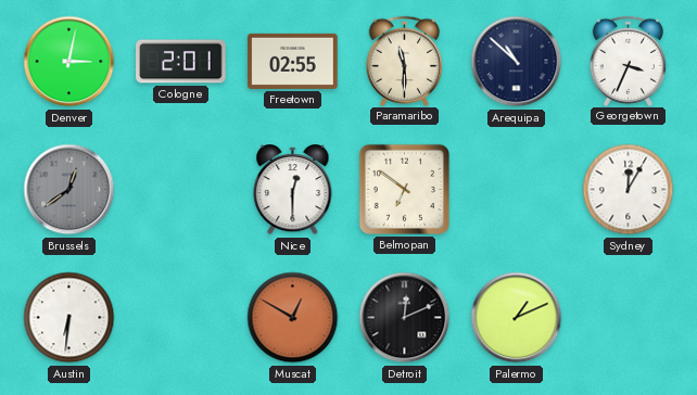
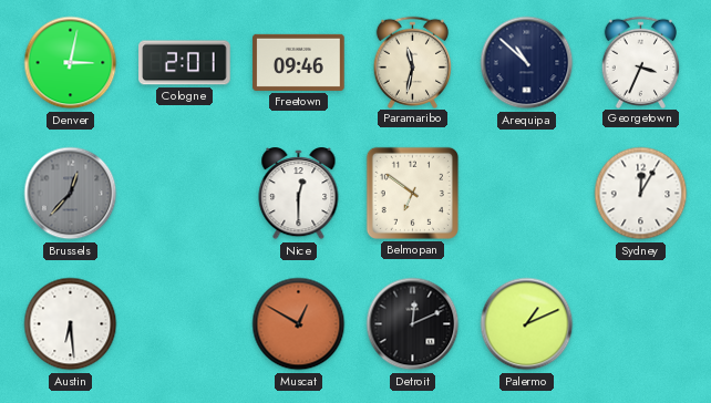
Freetown: 02:55 -> 09:46 (299, 62)
Paramaribo: 11:30 -> 11:32 (413, 62)
Brussels: 12:39 -> 12:37 (71, 194)
Austin: 6:31 -> 6:29 (71, 324)
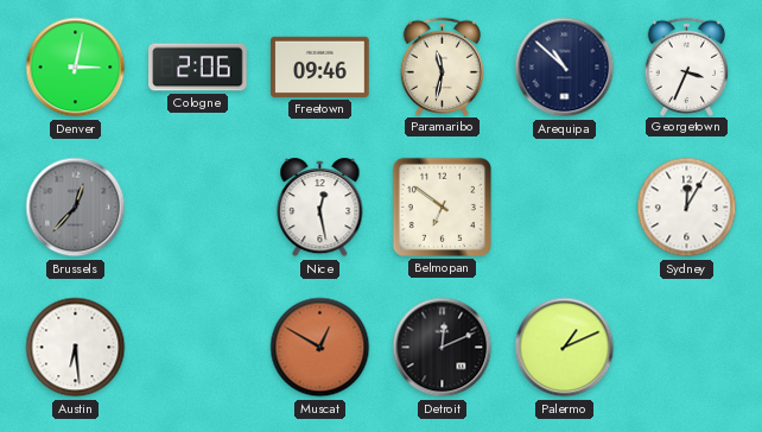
Cologne: 2:01 -> 2:06 (198, 68)
Nice: 12:30 -> 12:28 (320, 209)
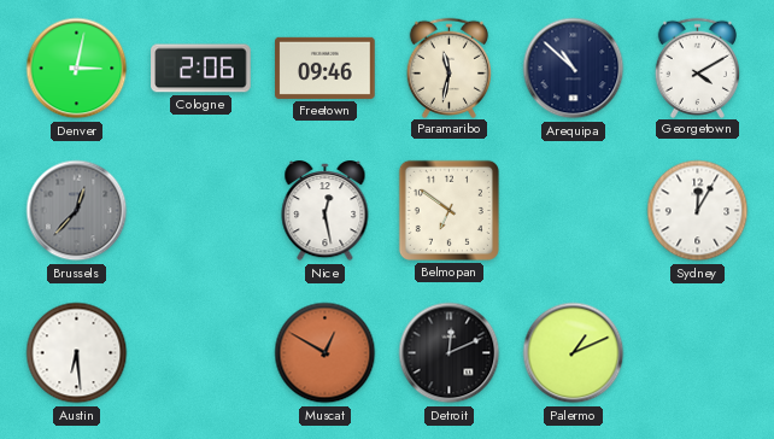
Georgetown: 3:34 -> 4:10 (698, 68)
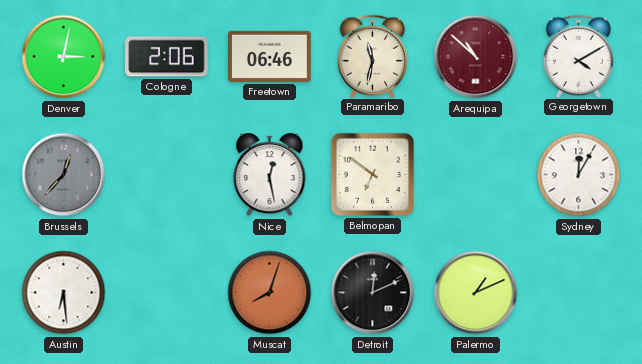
Freetown: 09:46 -> 06:46 (270, 56)
Arequipa dial: navy -> burgundy (476, 57)
Muscat: 12:50 -> 8:03 (270, 293)
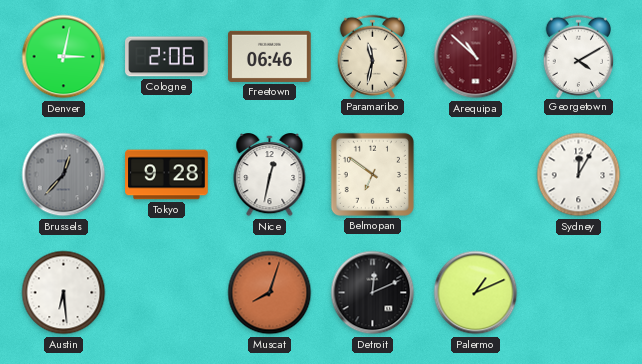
Tokyo: none -> 9:28 (167, 175)
Nice: 12:28 -> 12:32 (270, 176)
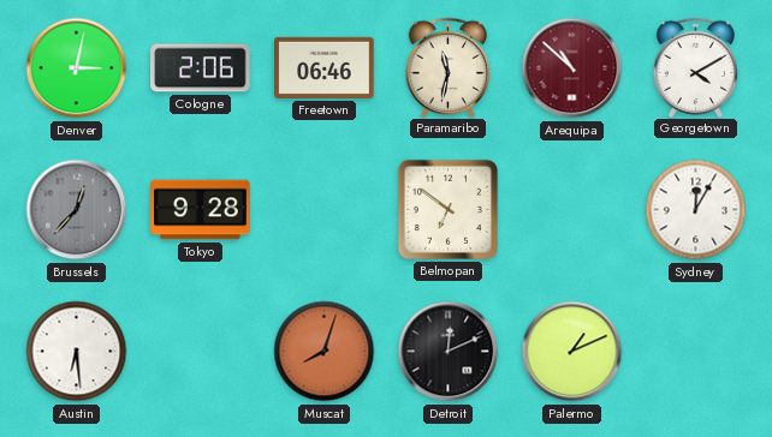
Nice: 12:32 -> none (270, 176)
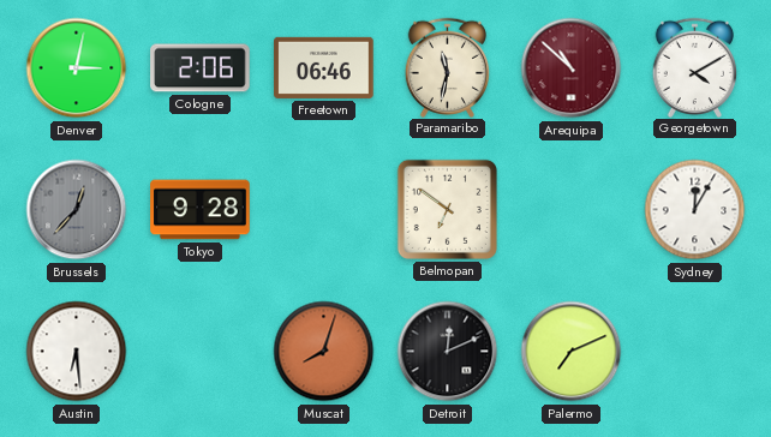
Palermo: 1:11 -> 7:11 (572, 352)
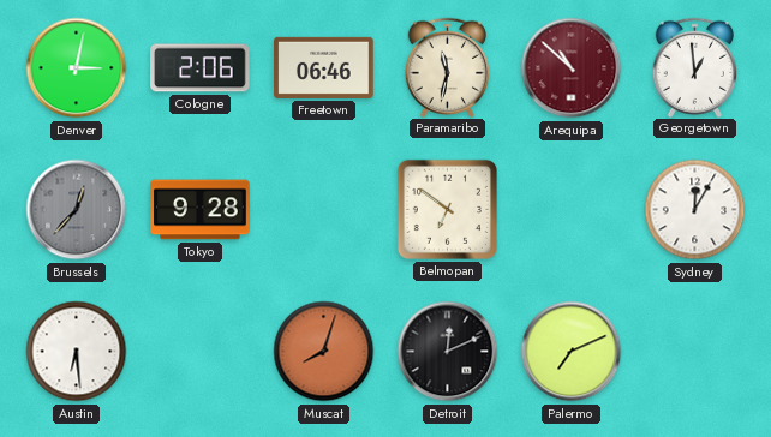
Georgetown: 4:10 -> 12:59 (695, 67)
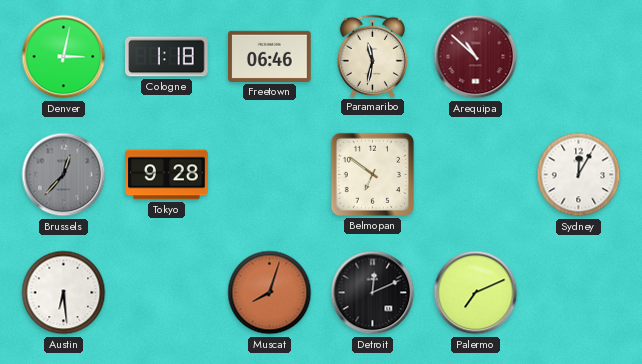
Cologne: 2:06 -> 1:18 (167, 57)
Georgetown: 12:59 -> none (695, 67)
